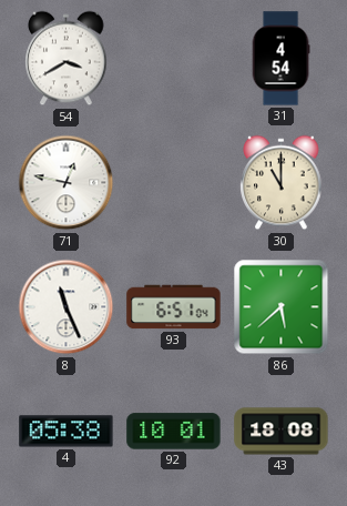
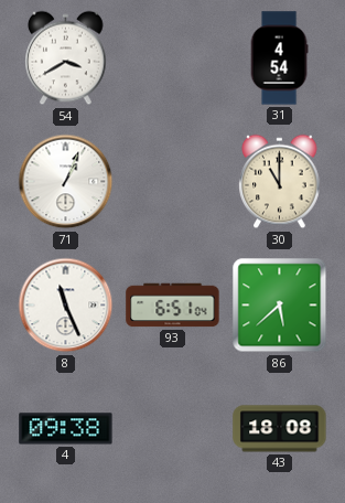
71: 12:47 -> 1:04 (66, 182)
4: 05:38 -> 09:38 (66, 429)
92: 10:01 -> none (174, 432)
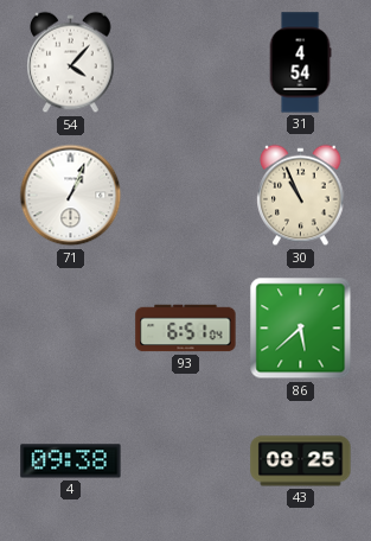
54: 3:40 -> 4:07 (71, 63)
30: 11:00 -> 10:56 (301, 196)
8: 11:26 -> none (66, 306)
43: 18:08 -> 08:25 (301, 462)
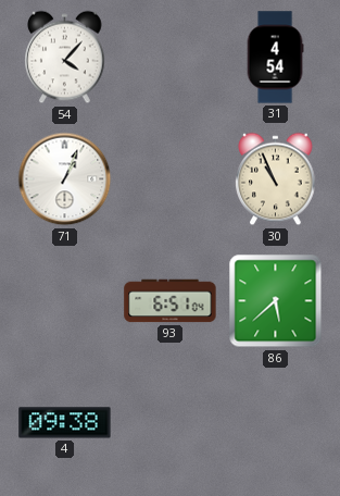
43: 08:25 -> none (301, 462)
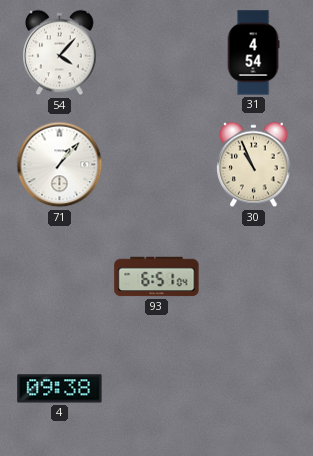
71: 1:04 -> 1:07 (60, 165)
86: 5:38 -> none (276, 301)
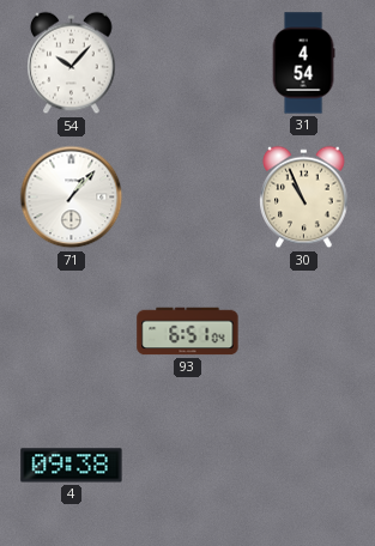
54: 4:07 -> 10:07 (72, 63)
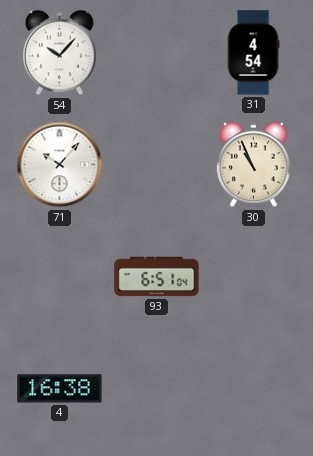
71: 1:07 -> 10:07 (60, 165)
4: 09:38 -> 16:38 (60, 389)
